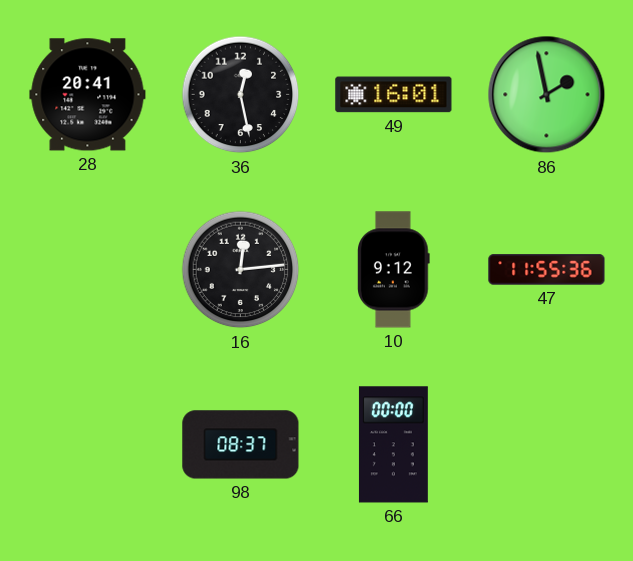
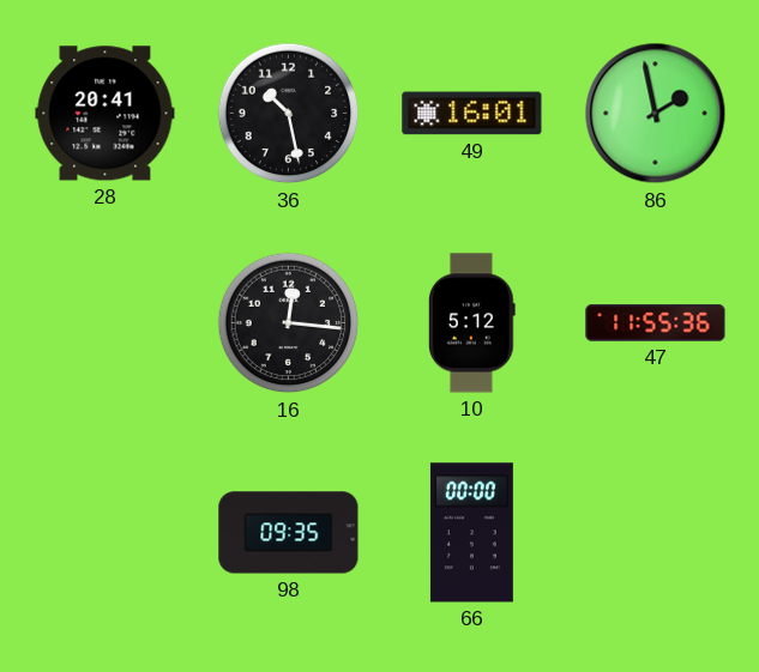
36: 12:28 -> 10:28 (289, 114)
16: 12:14 -> 12:16 (289, 323)
10: 9:12 -> 5:12 (472, 323)
98: 08:37 -> 09:35 (289, 533)
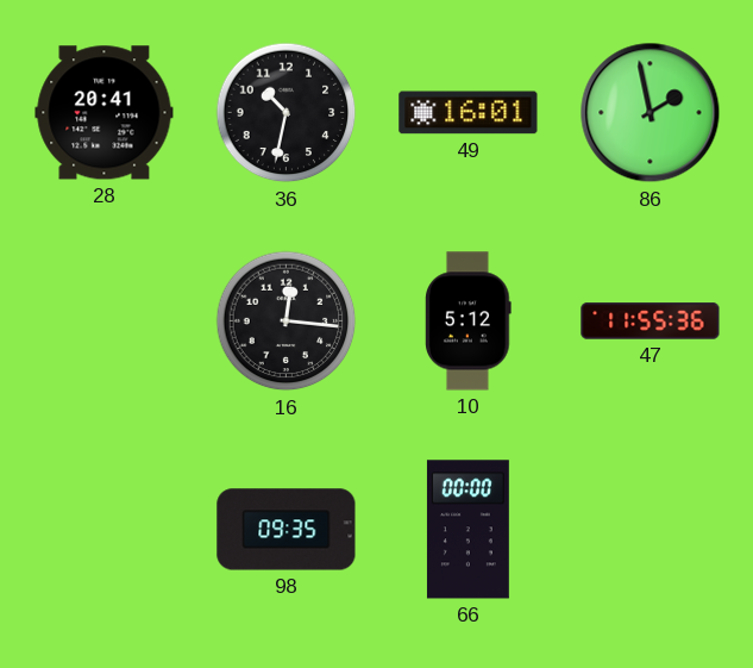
36: 10:28 -> 10:32 (287, 113)
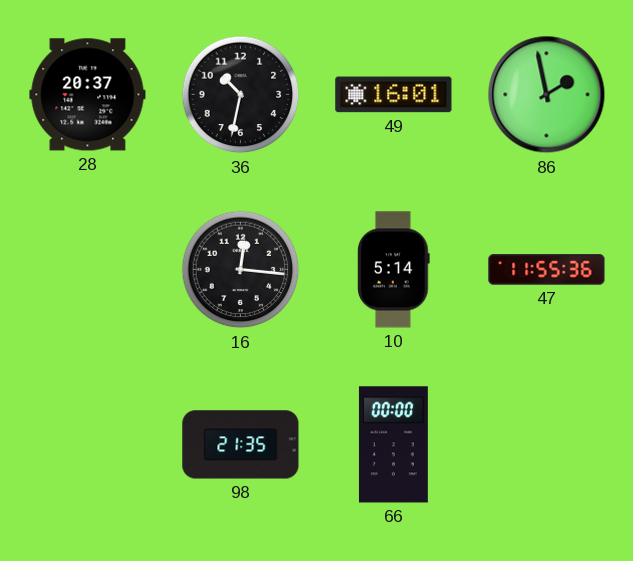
28: 20:41 -> 20:37 (88, 95)
10: 5:12 -> 5:14 (394, 270)
98: 09:35 -> 21:35 (241, 445)
